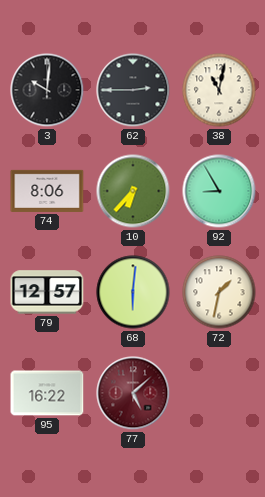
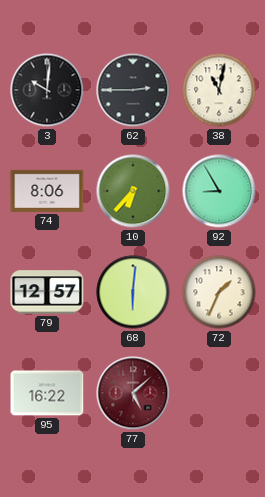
72: 1:32 -> 1:34 (219, 292)
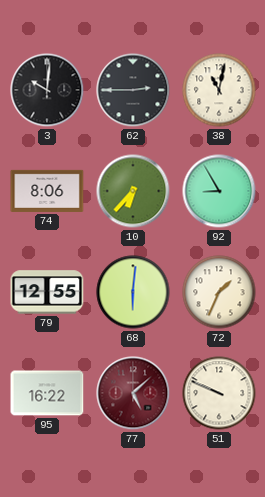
79: 12:57 -> 12:55 (47, 292)
51: none -> 9:49 (219, 393)
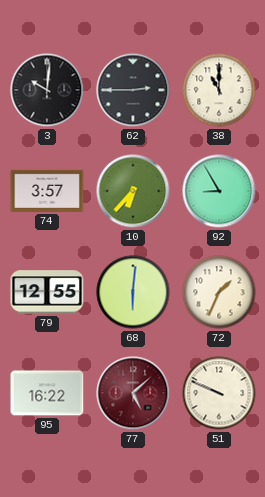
38: 11:02 -> 11:00 (219, 90)
74: 8:06 -> 3:57 (47, 191)
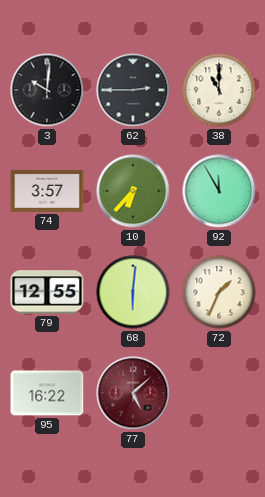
92: 8:55 -> 11:55 (219, 191)
51: 9:49 -> none (219, 393)
